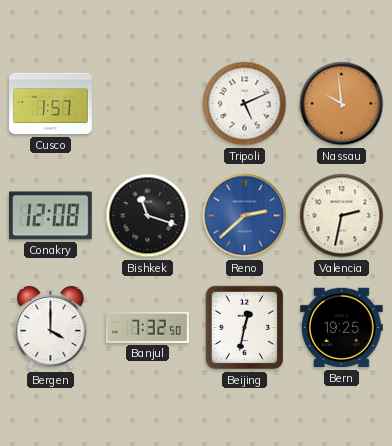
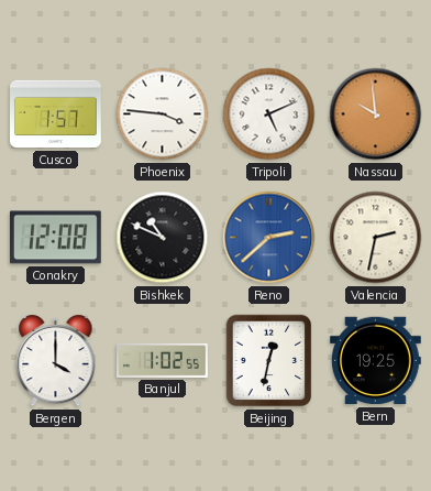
Phoenix: none -> 3:46 (163, 114)
Bishkek: 11:18 -> 10:49 (163, 238)
Banjul: 7:32 -> 1:02 (163, 360)
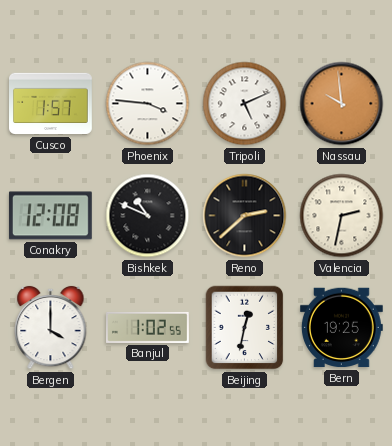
Reno dial: blue -> black (245, 216)
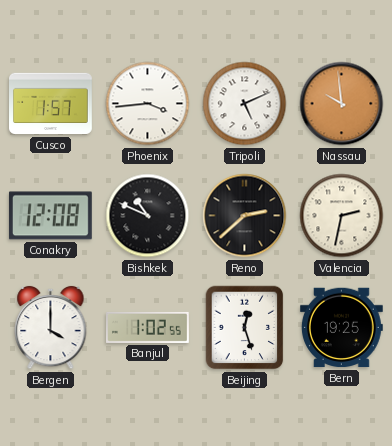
Phoenix: 3:46 -> 3:44 (148, 104)
Beijing: 12:32 -> 12:27 (245, 328)
